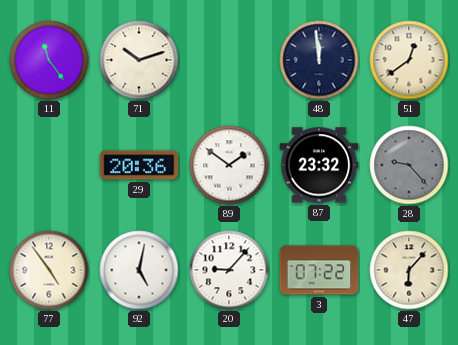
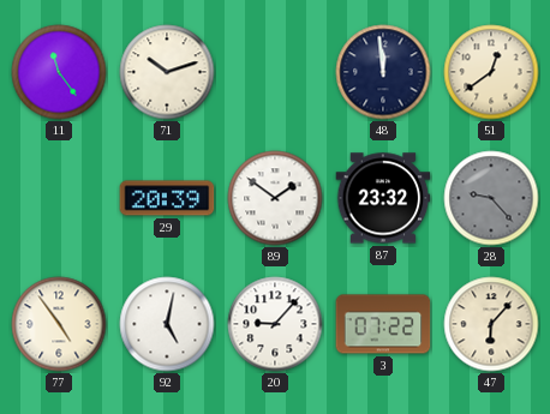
29: 20:36 -> 20:39 (167, 198)
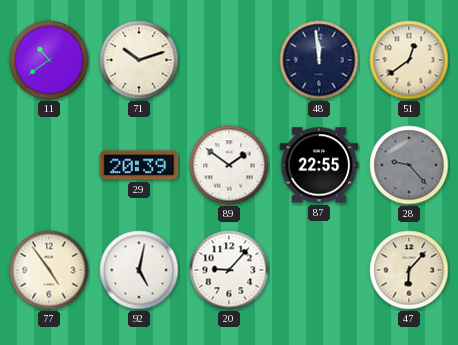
11: 11:24 -> 10:39 (49, 60)
87: 23:32 -> 22:55 (319, 165)
3: 07:22 -> none (383, 324)
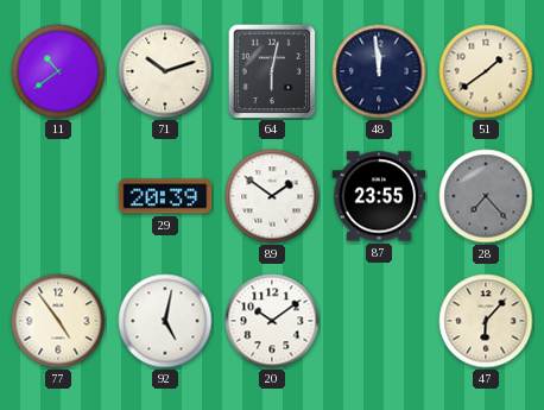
64: none -> 6:02 (272, 71)
51: 12:39 -> 1:39 (486, 71)
87: 22:55 -> 23:55 (379, 196)
28: 9:23 -> 7:23 (486, 196)
20: 9:07 -> 10:09 (272, 321)
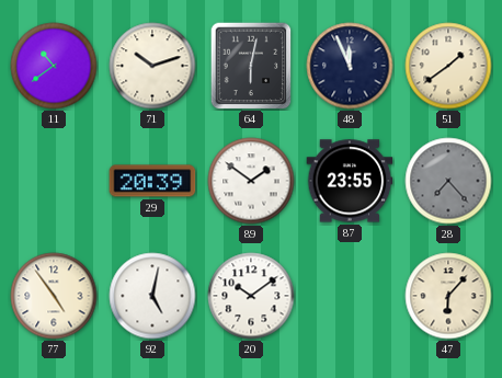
48: 11:59 -> 11:56 (350, 66)
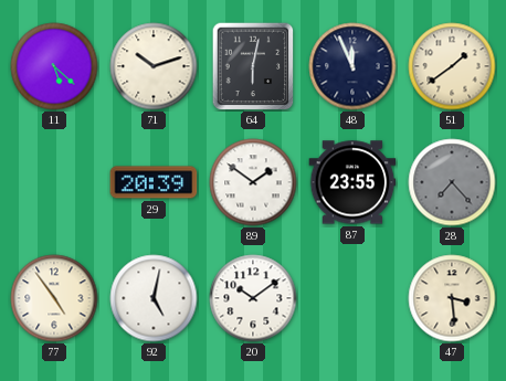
11: 10:39 -> 5:22 (54, 66)
47: 6:07 -> 3:29 (452, 298)
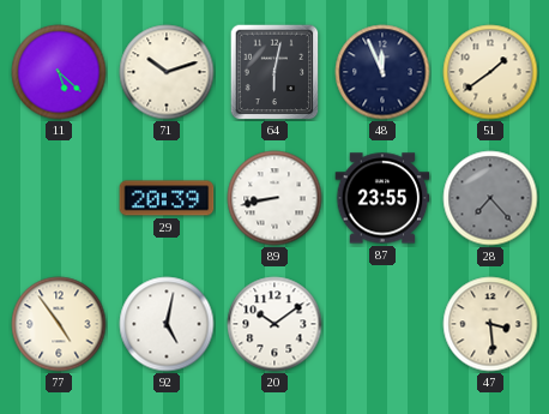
89: 1:51 -> 8:43 (274, 198)
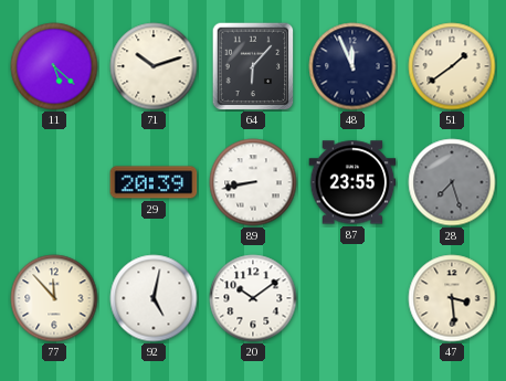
64: 6:02 -> 6:07 (253, 66)
28: 7:23 -> 7:27 (452, 182)
77: 4:54 -> 11:53 (54, 298)
